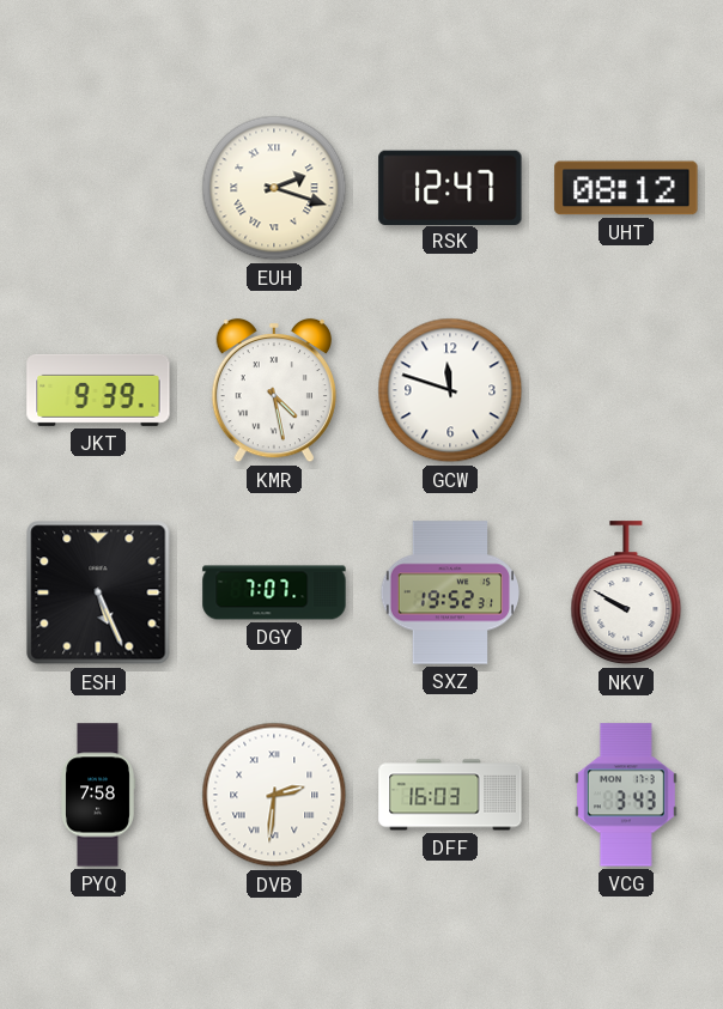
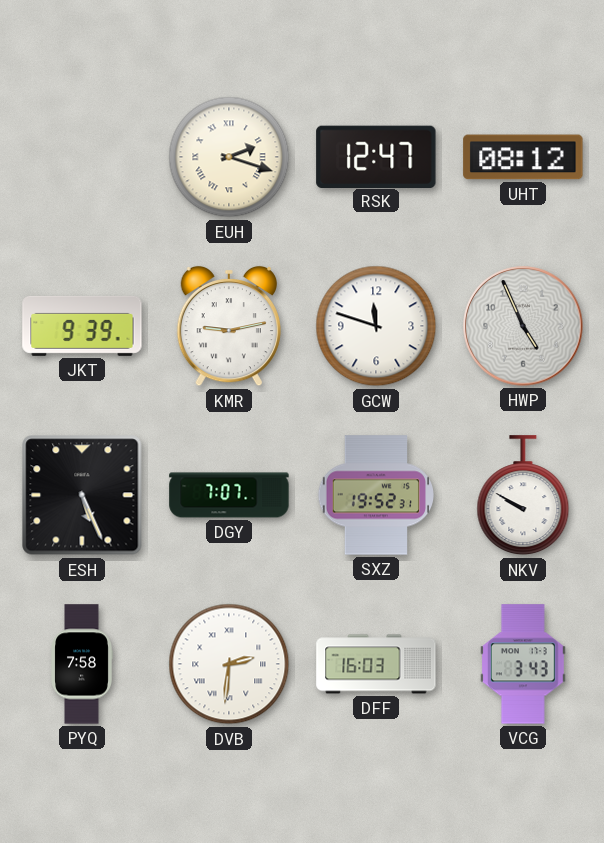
KMR: 4:28 -> 9:13 (229, 326)
HWP: none -> 4:56 (523, 326)
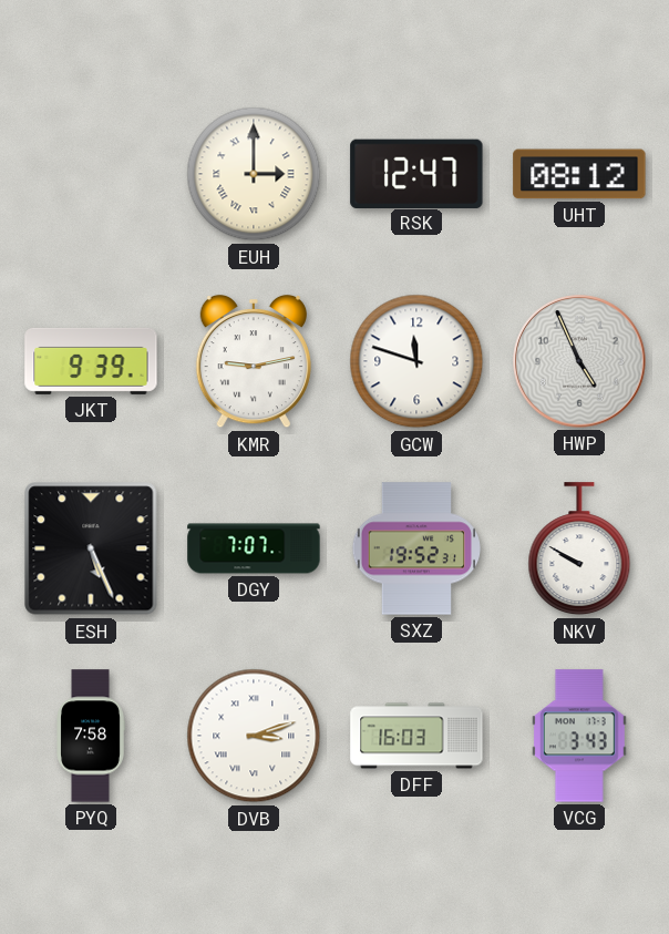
EUH: 2:18 -> 3:00 (254, 174)
DVB: 2:31 -> 3:12 (254, 736)
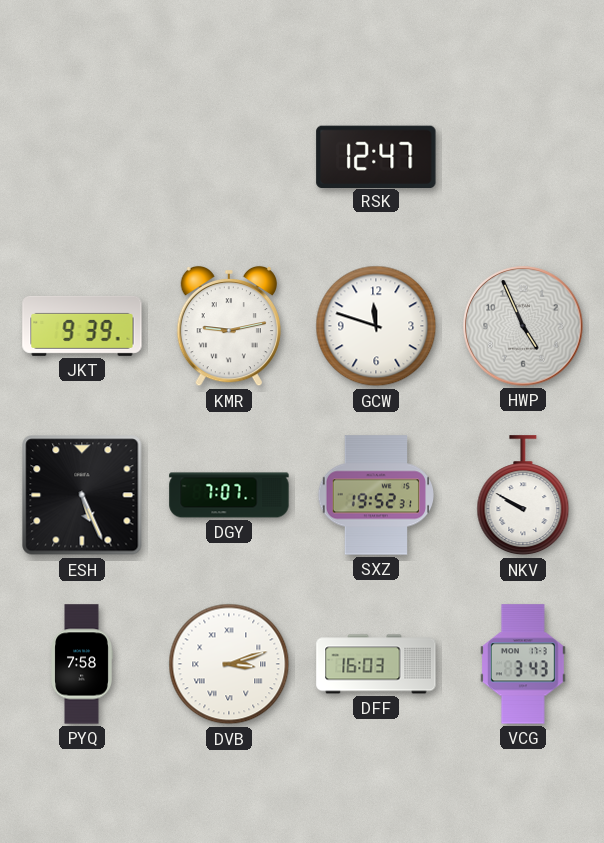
EUH: 3:00 -> none (254, 174)
UHT: 08:12 -> none (579, 174)
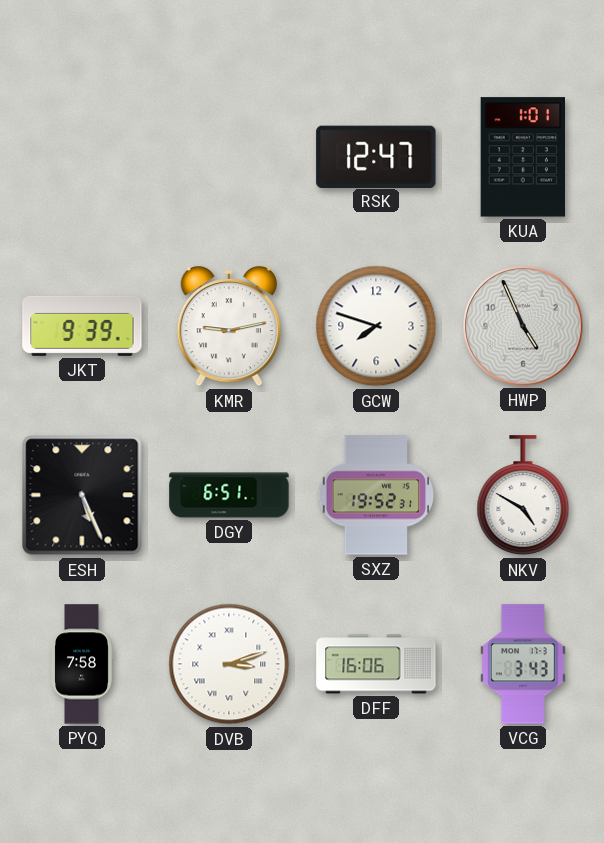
KUA: none -> 1:01 (522, 157)
GCW: 11:48 -> 7:48 (376, 326)
DGY: 7:07 -> 6:51 (229, 495)
NKV: 9:50 -> 4:50 (523, 496)
DFF: 16:03 -> 16:06 (376, 664)
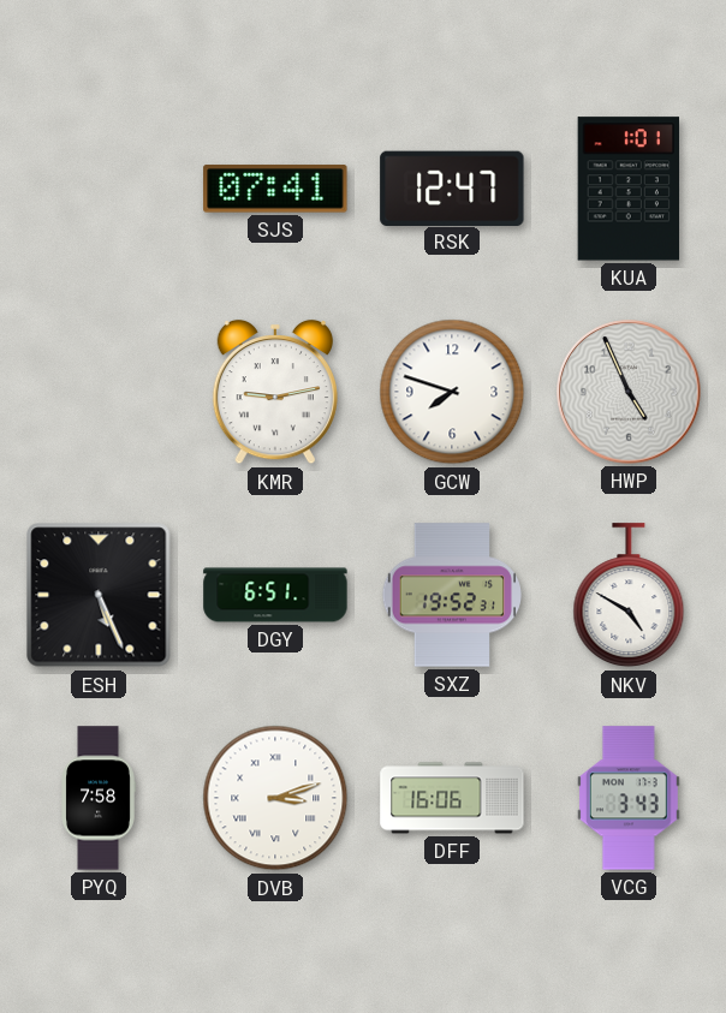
SJS: none -> 07:41 (275, 189)
JKT: 9:39 -> none (82, 326)
